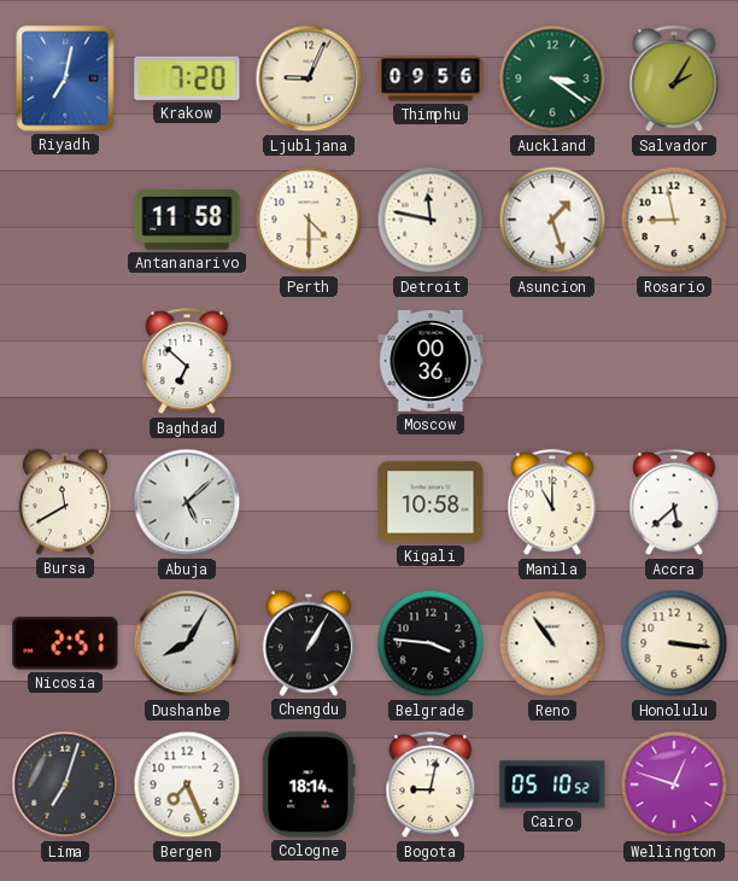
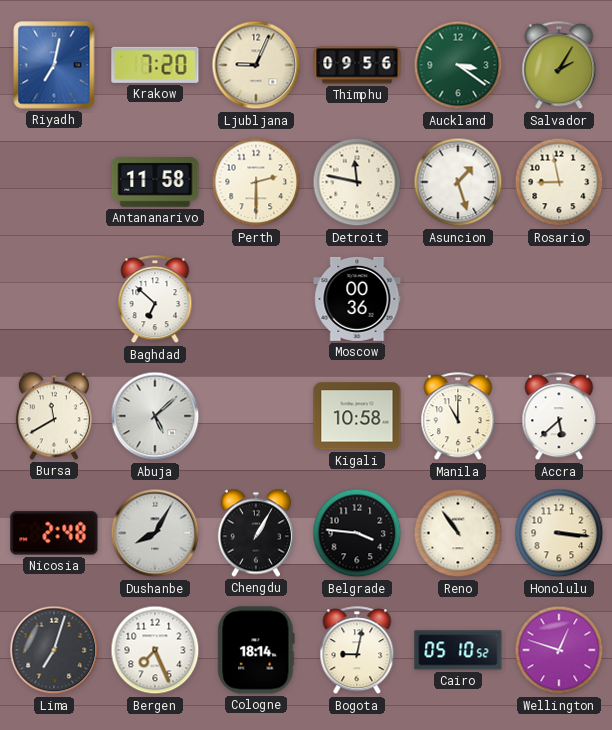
Perth: 4:30 -> 2:30 (256, 182)
Nicosia: 2:51 -> 2:48 (54, 533)
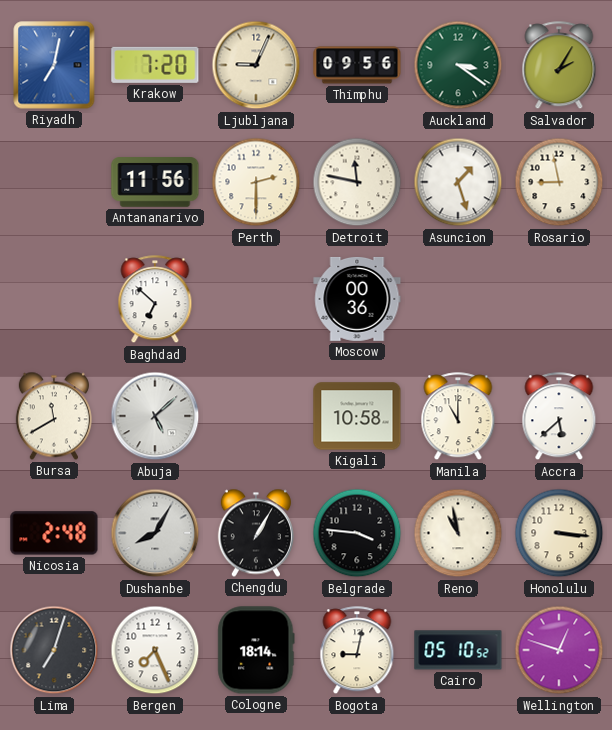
Antananarivo: 11:58 -> 11:56 (155, 182)
Reno: 10:54 -> 10:58 (458, 533)
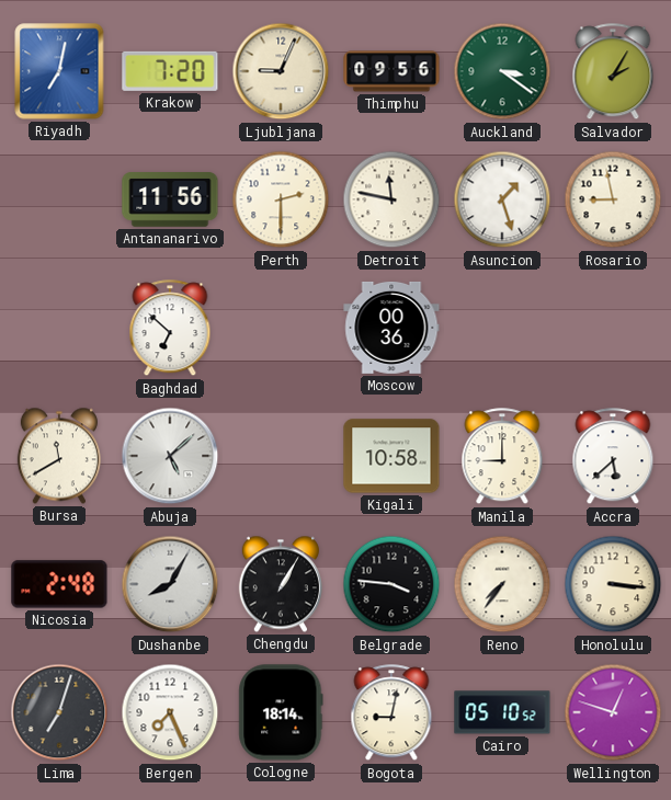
Manila: 11:00 -> 9:00 (502, 457)
Reno: 10:58 -> 7:36 (502, 584)
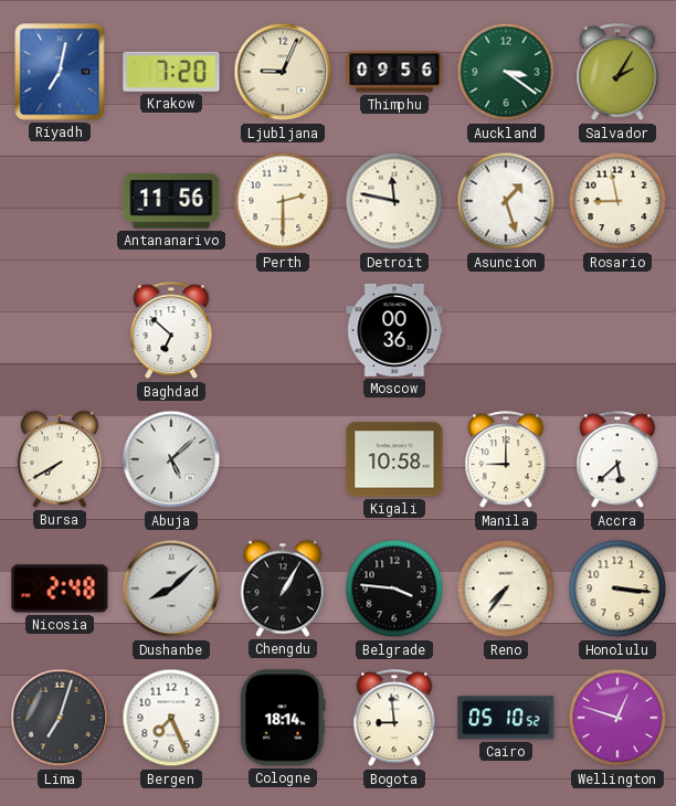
Bursa: 11:40 -> 7:40 (60, 459)
Dushanbe: 8:05 -> 8:08 (171, 588)
Bogota: 9:02 -> 8:59 (394, 719)
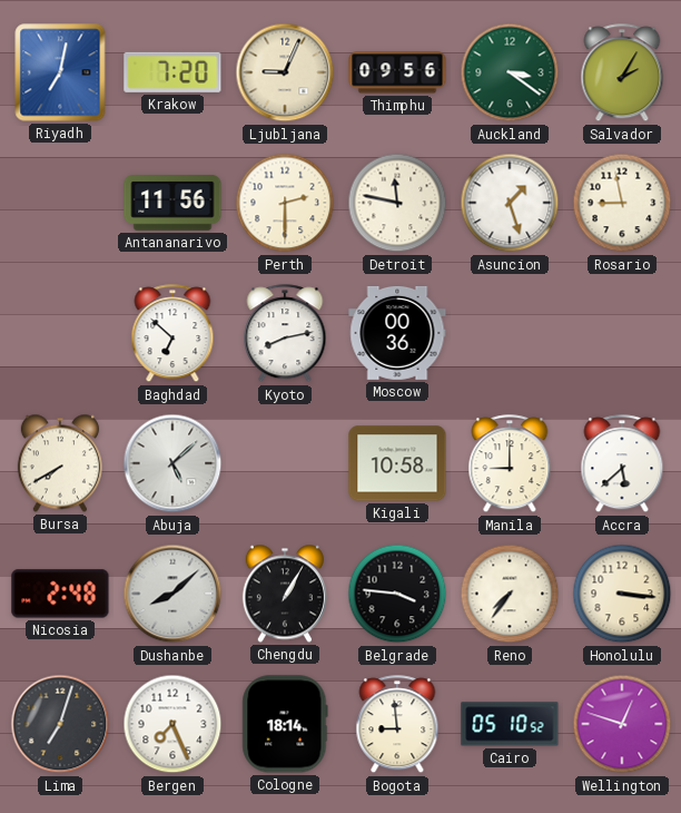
Kyoto: none -> 8:13 (285, 334)
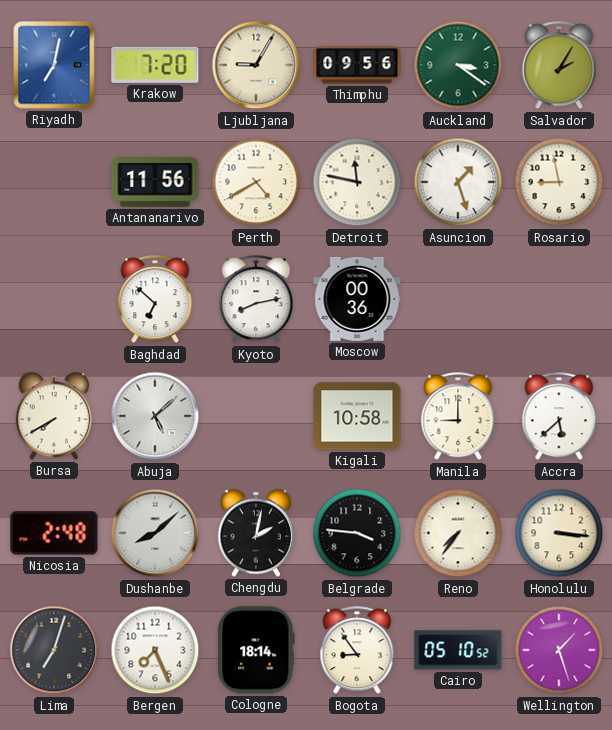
Ljubljana: 9:04 -> 9:05 (256, 65)
Perth: 2:30 -> 4:40 (256, 182)
Chengdu: 1:05 -> 2:02 (256, 533)
Bogota: 8:59 -> 8:54 (357, 651)
Wellington: 12:48 -> 1:27 (559, 650)
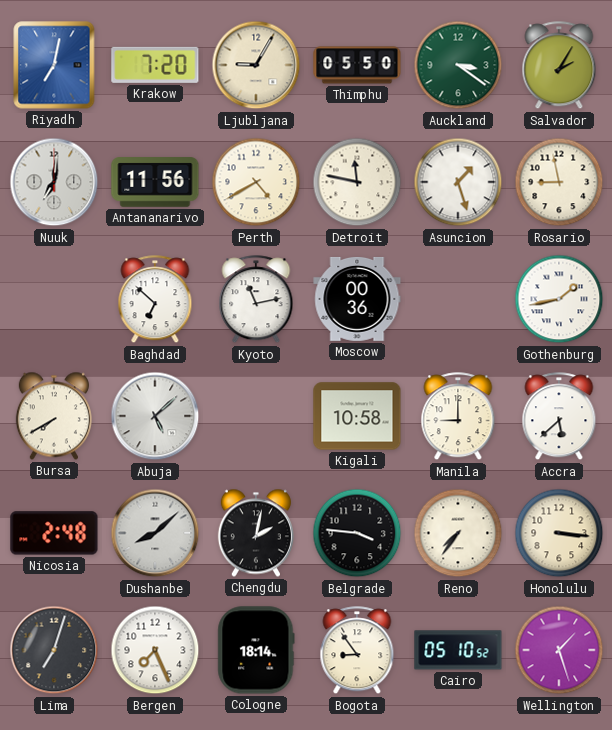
Thimphu: 09:56 -> 05:50 (357, 65)
Nuuk: none -> 7:01 (54, 182)
Kyoto: 8:13 -> 11:13 (256, 300)
Gothenburg: none -> 1:43 (559, 299)
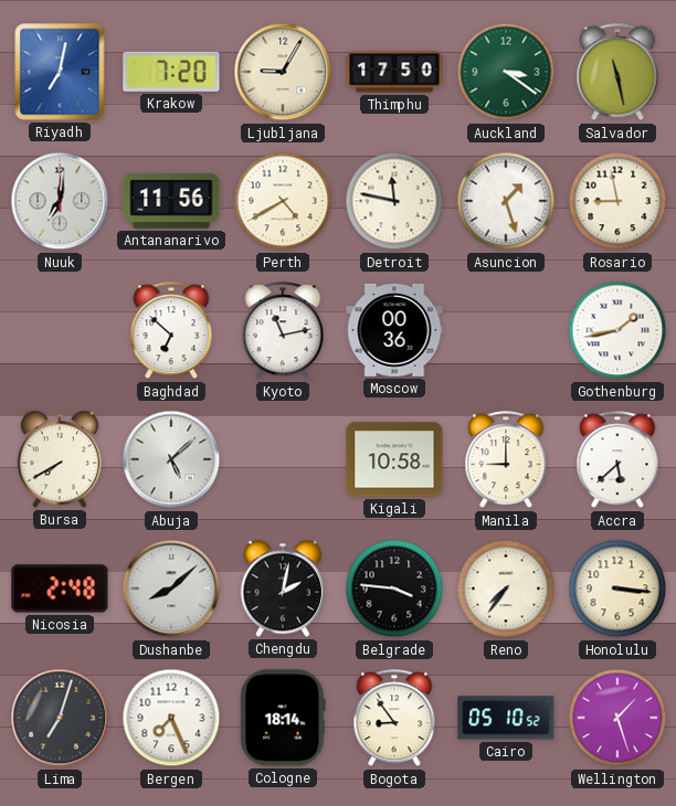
Thimphu: 05:50 -> 17:50 (394, 72)
Salvador: 2:05 -> 11:28 (617, 73)
